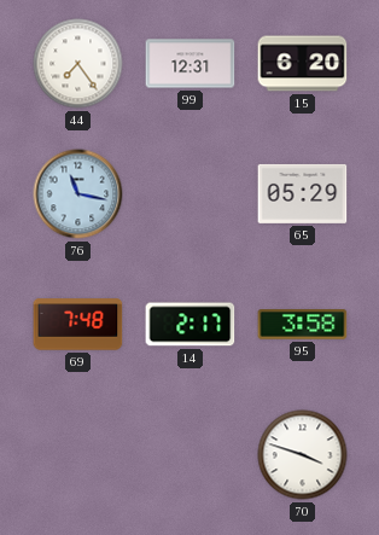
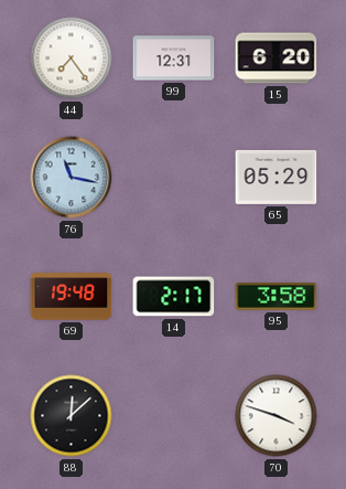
69: 7:48 -> 19:48 (72, 297)
88: none -> 12:08 (72, 416)
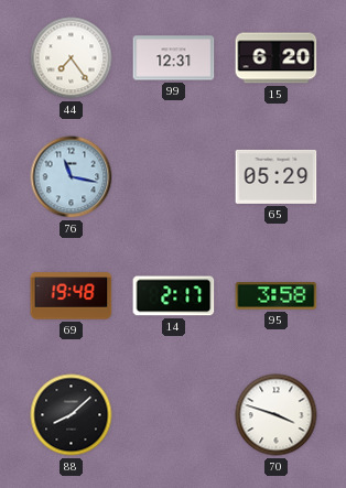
88: 12:08 -> 8:08 (72, 415)
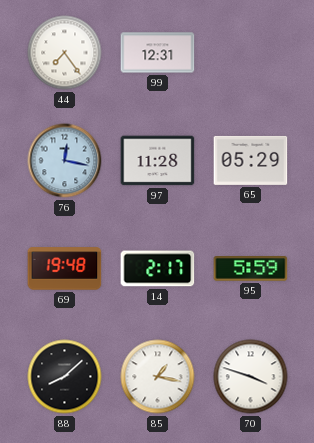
15: 6:20 -> none (277, 58)
76: 11:17 -> 12:17 (65, 161)
97: none -> 11:28 (158, 161)
95: 3:58 -> 5:59 (251, 269)
85: none -> 1:17 (158, 377)
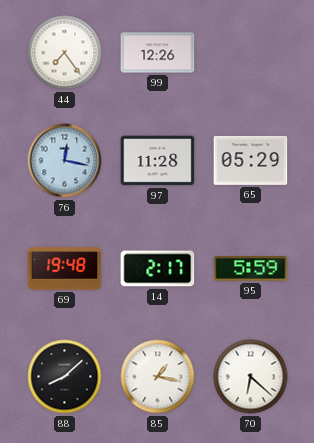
99: 12:31 -> 12:26 (158, 53)
70: 3:48 -> 6:22 (251, 377)
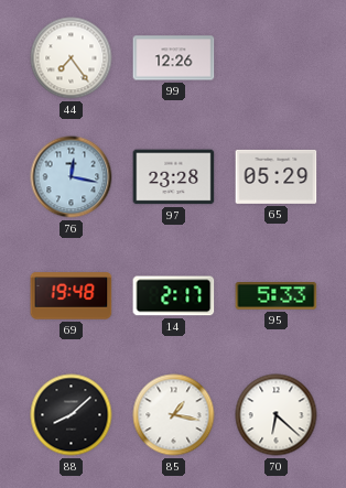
97: 11:28 -> 23:28 (174, 177)
95: 5:59 -> 5:33 (277, 296)
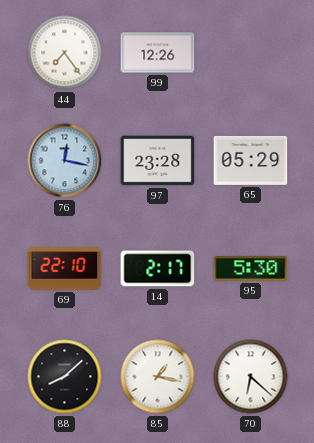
69: 19:48 -> 22:10 (65, 269)
95: 5:33 -> 5:30 (251, 269)
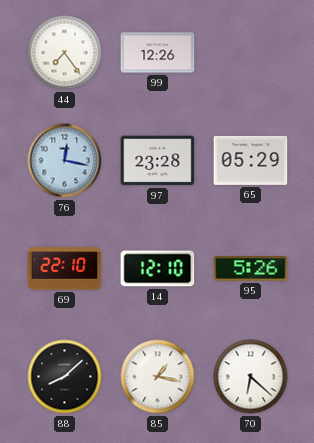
14: 2:17 -> 12:10 (158, 269)
95: 5:30 -> 5:26 (251, 269)
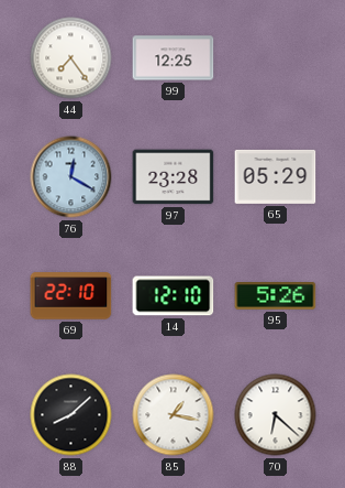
99: 12:26 -> 12:25 (174, 58)
76: 12:17 -> 12:20 (71, 177)
